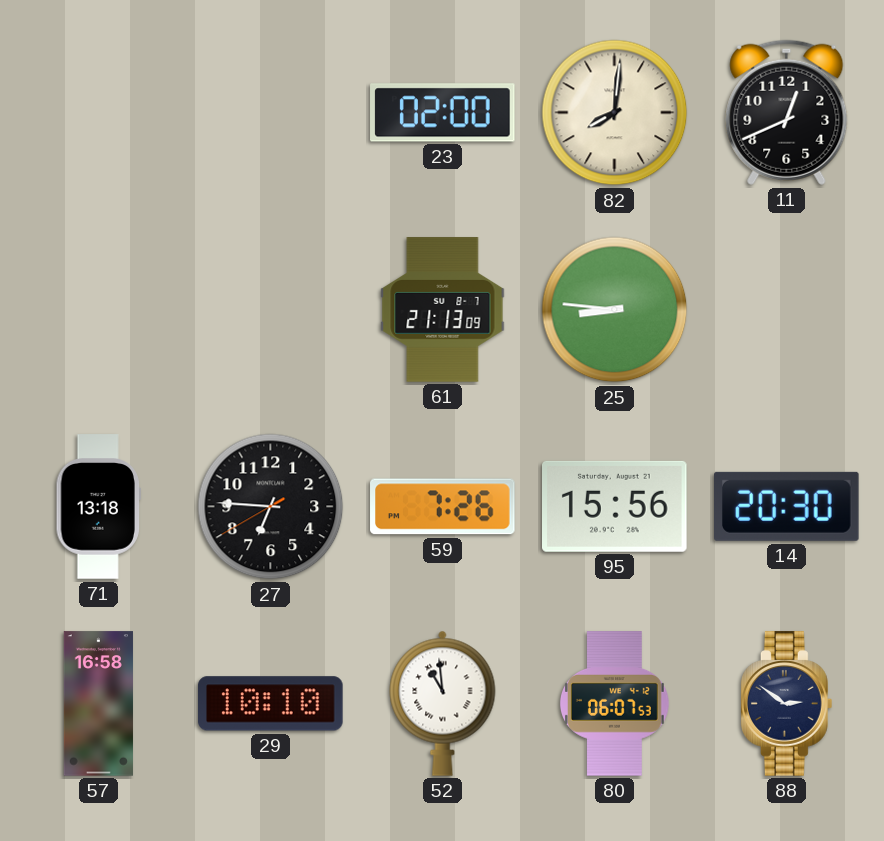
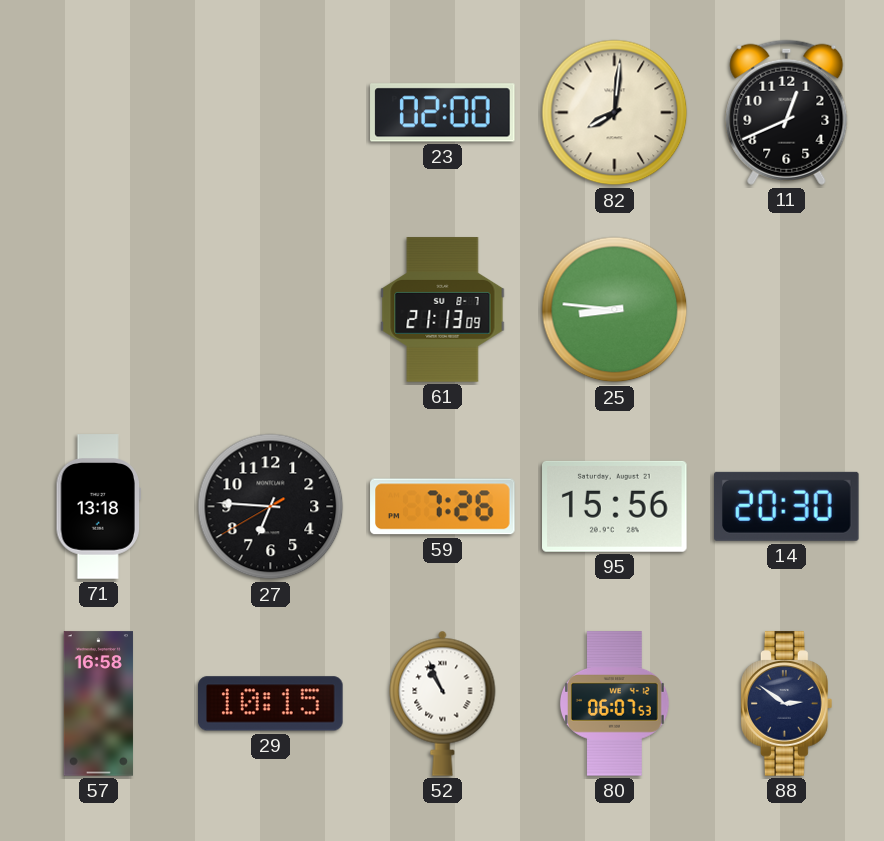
29: 10:10 -> 10:15 (271, 704)
52: 10:59 -> 10:56 (443, 703)
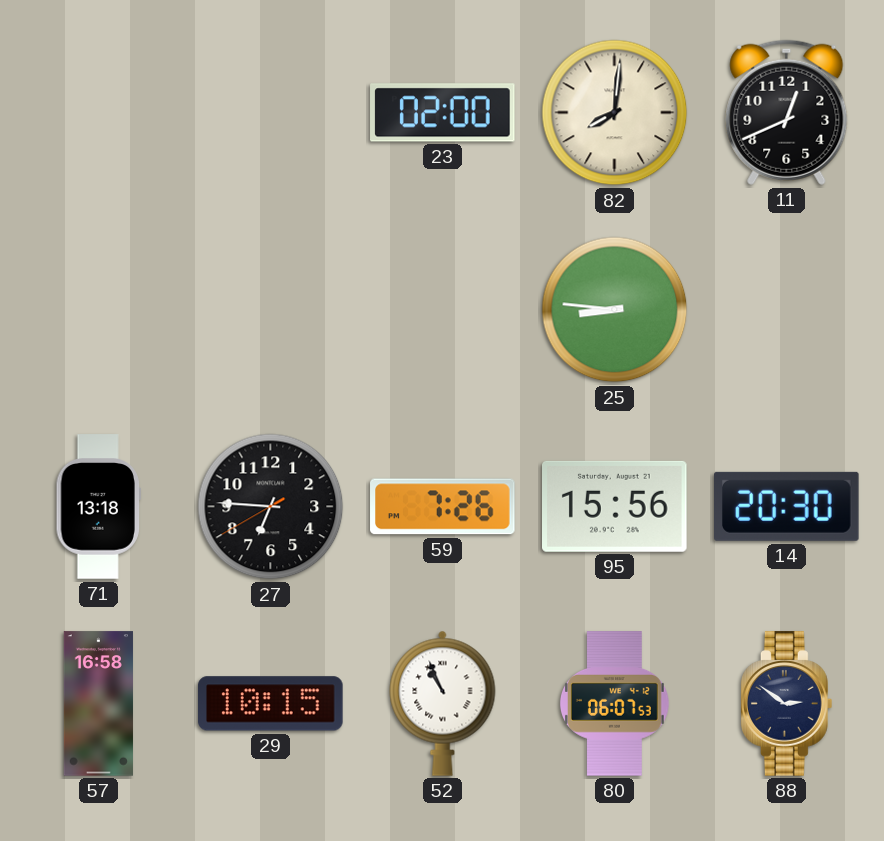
61: 21:13 -> none (443, 310)
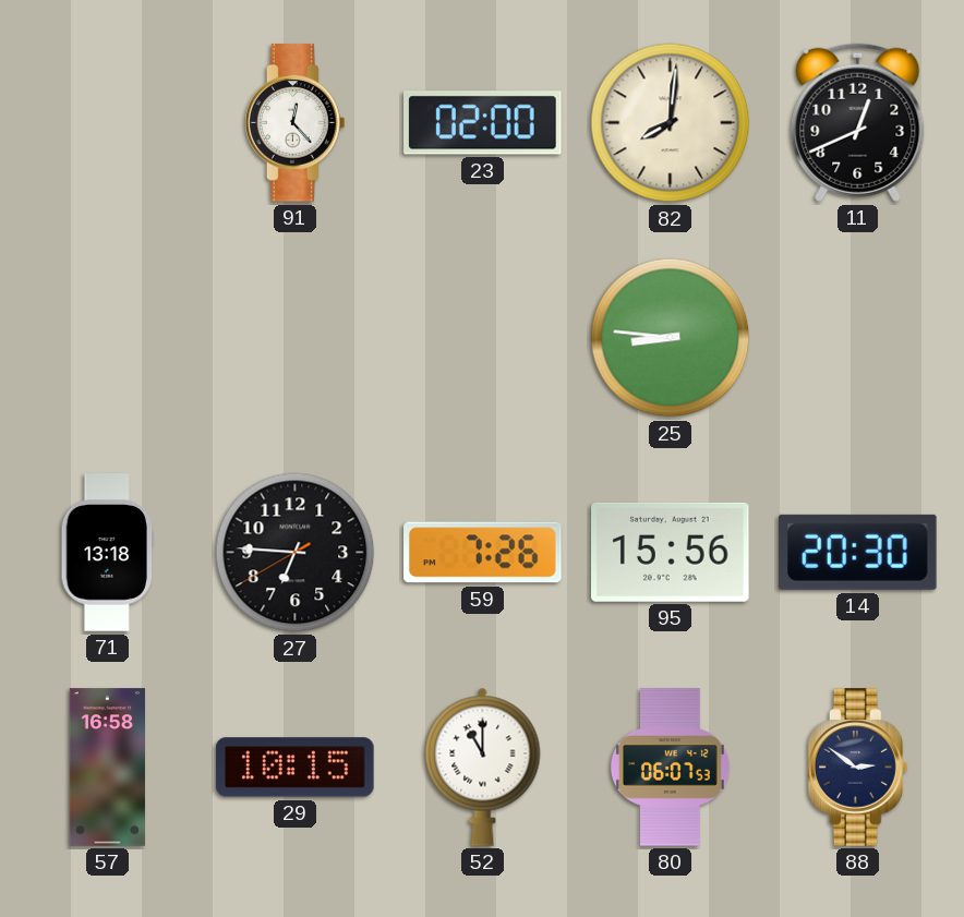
91: none -> 12:23 (296, 123)
52: 10:56 -> 11:00 (483, 767)
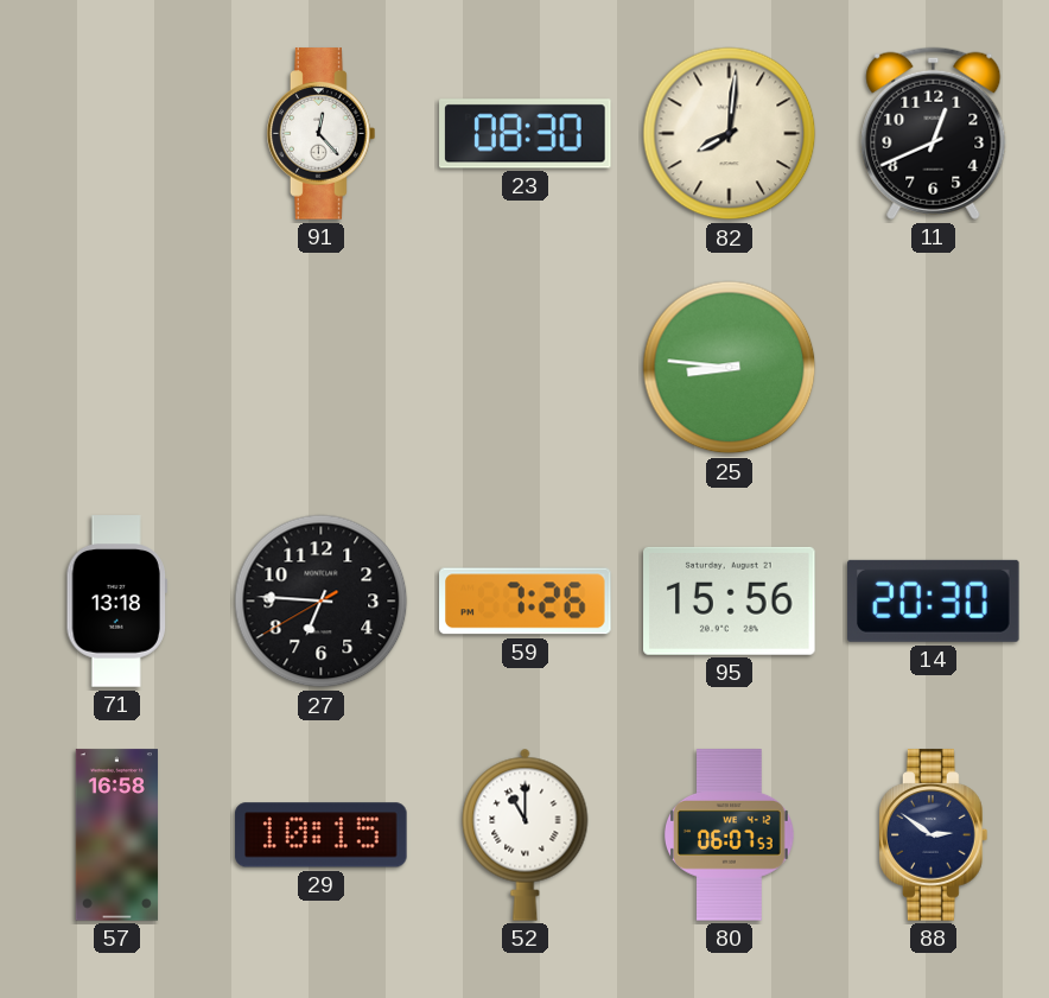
23: 02:00 -> 08:30 (526, 134)
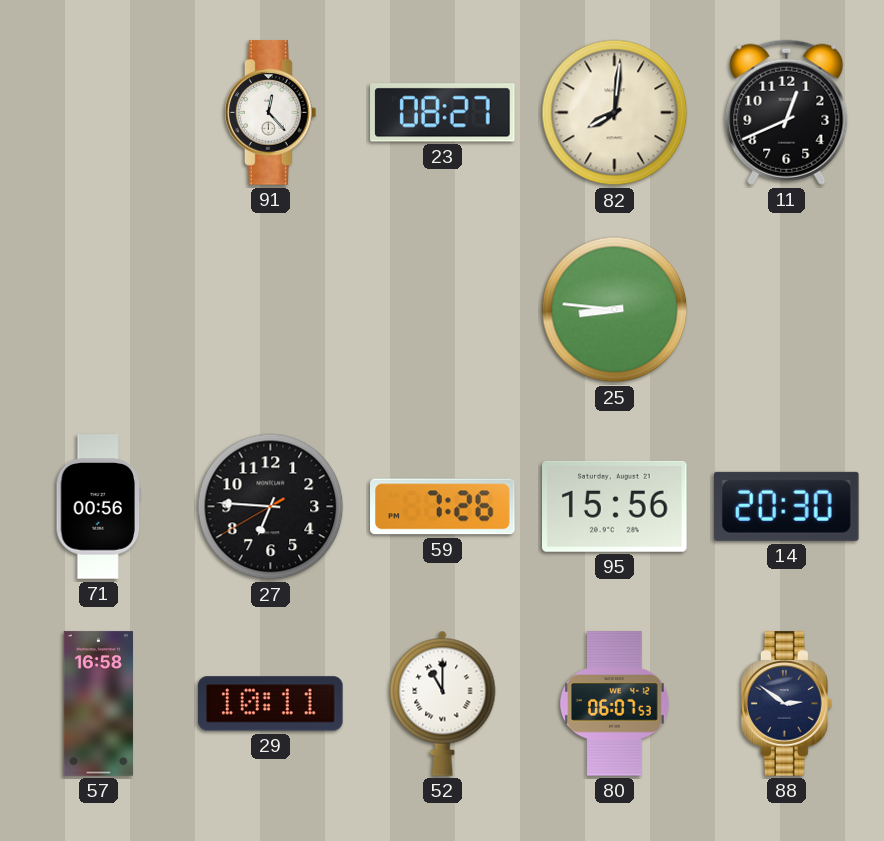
23: 08:30 -> 08:27 (443, 113)
71: 13:18 -> 00:56 (98, 507)
29: 10:15 -> 10:11 (271, 704)
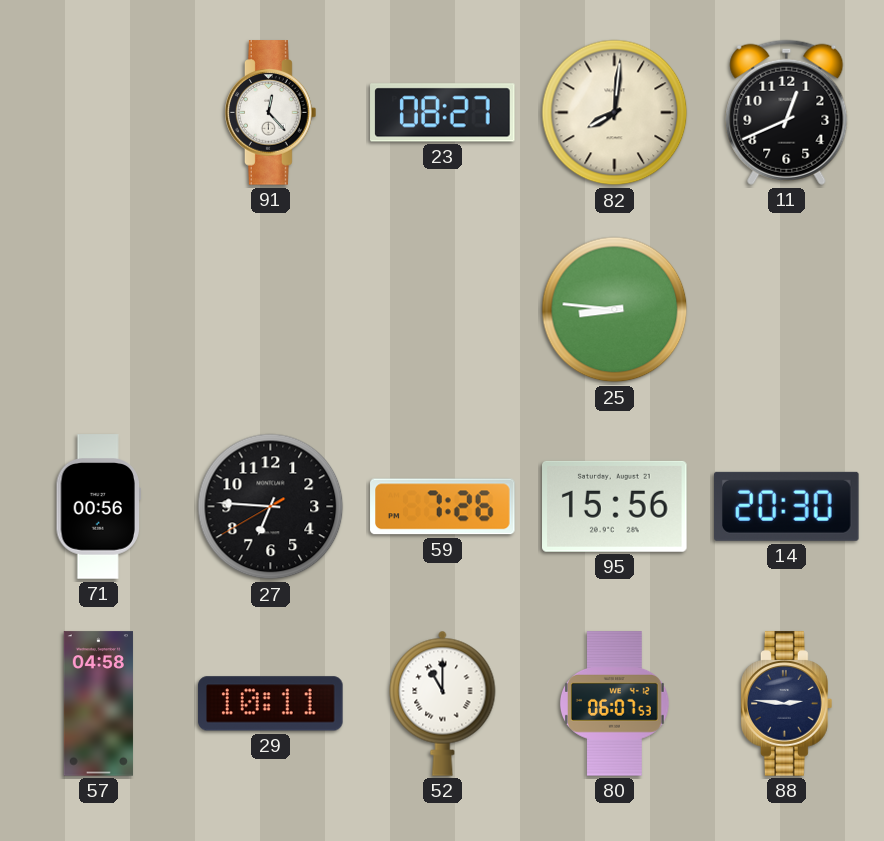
57: 16:58 -> 04:58 (98, 704)
88: 2:51 -> 2:46 (787, 704)
